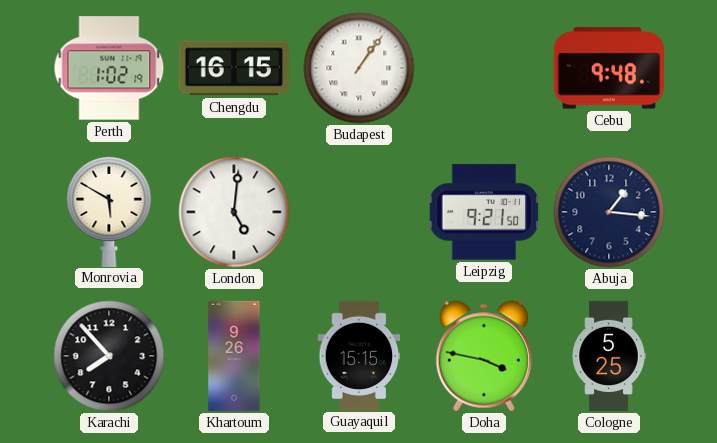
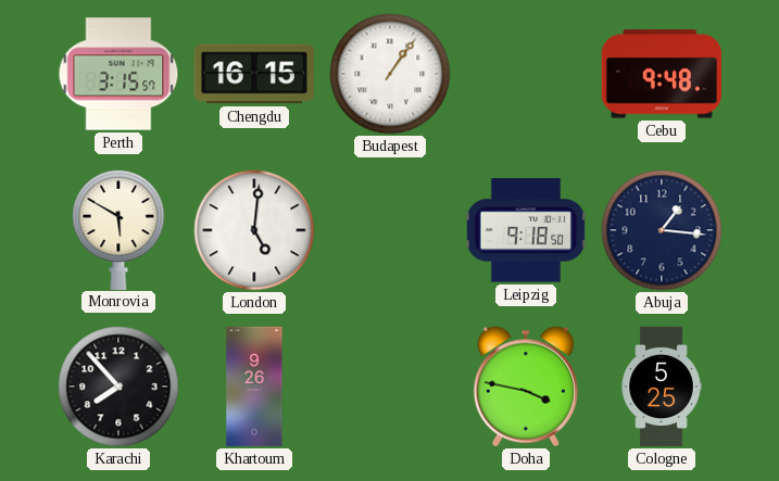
Perth: 1:02 -> 3:15 (118, 74)
Leipzig: 9:21 -> 9:18 (526, 230)
Guayaquil: 15:15 -> none (359, 355)
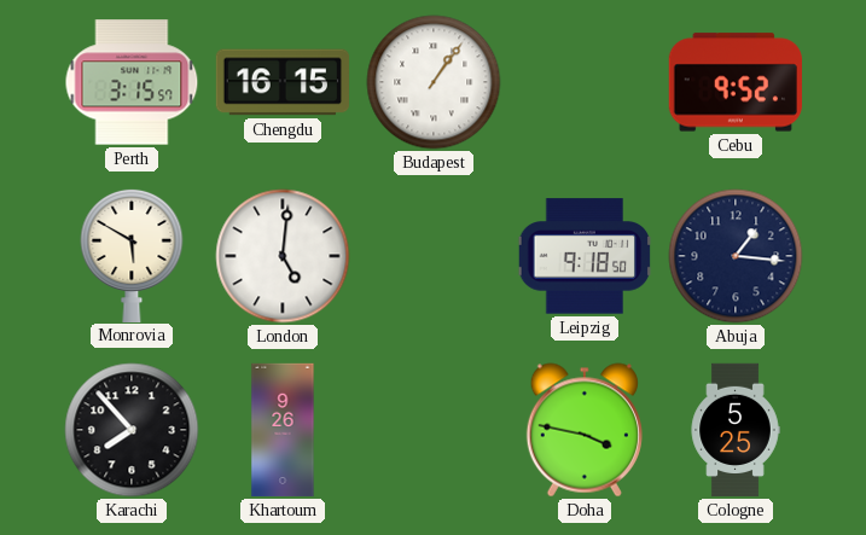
Cebu: 9:48 -> 9:52 (736, 82)
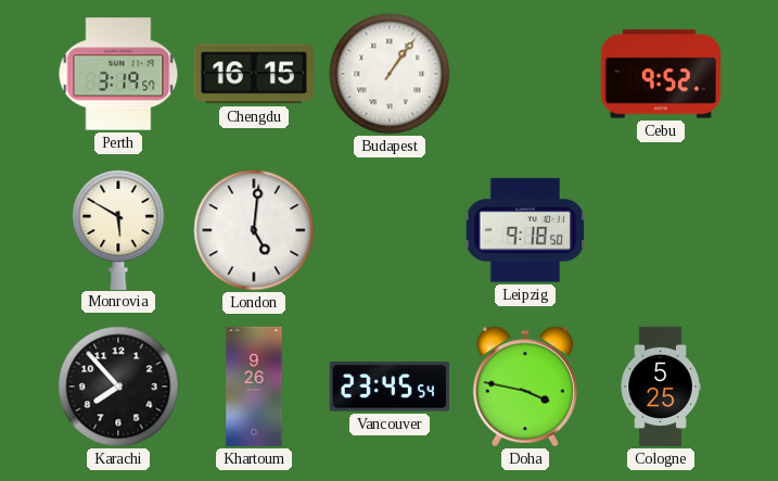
Perth: 3:15 -> 3:19 (118, 74)
Abuja: 1:16 -> none (736, 256)
Vancouver: none -> 23:45 (390, 387)
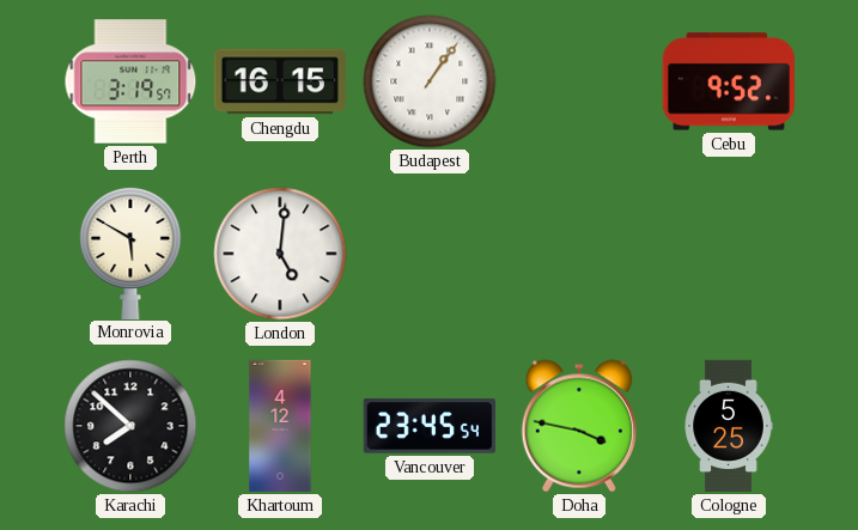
Leipzig: 9:18 -> none (525, 230)
Karachi: 7:53 -> 7:52 (130, 426)
Khartoum: 9:26 -> 4:12 (280, 426)
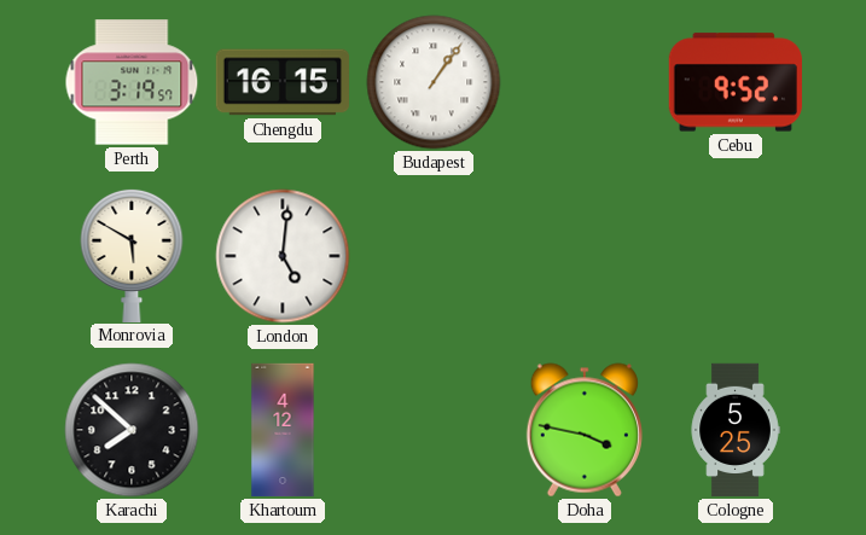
Vancouver: 23:45 -> none (430, 426)
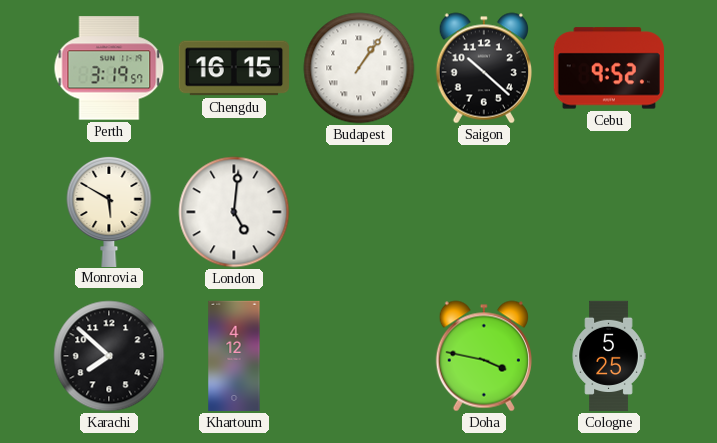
Saigon: none -> 10:22 (484, 68)
